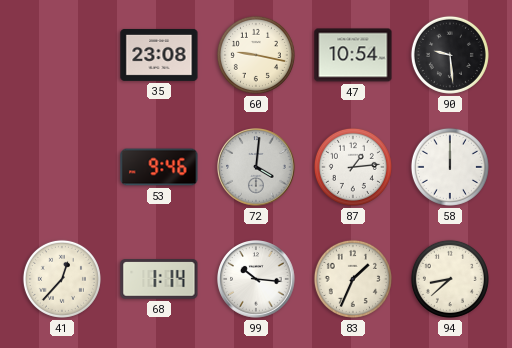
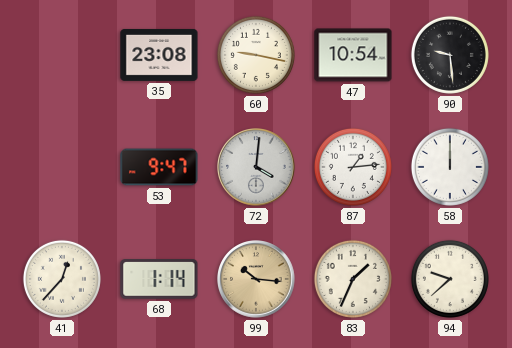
53: 9:46 -> 9:47 (159, 167)
99 dial: white -> champagne (256, 279)
94: 8:38 -> 9:38 (450, 279)
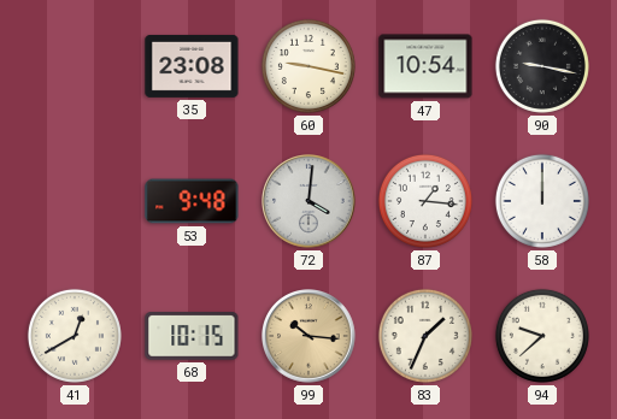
90: 9:29 -> 9:17 (542, 66)
53: 9:47 -> 9:48 (192, 201)
87: 1:14 -> 1:16 (425, 201)
41: 12:37 -> 12:40 (75, 336)
68: 1:14 -> 10:15 (192, 336)
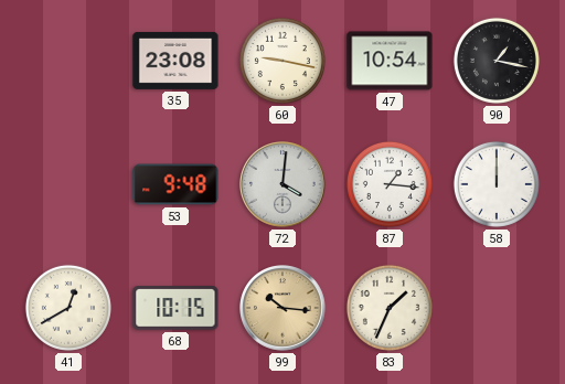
90: 9:17 -> 1:17 (497, 61)
94: 9:38 -> none (542, 336)
